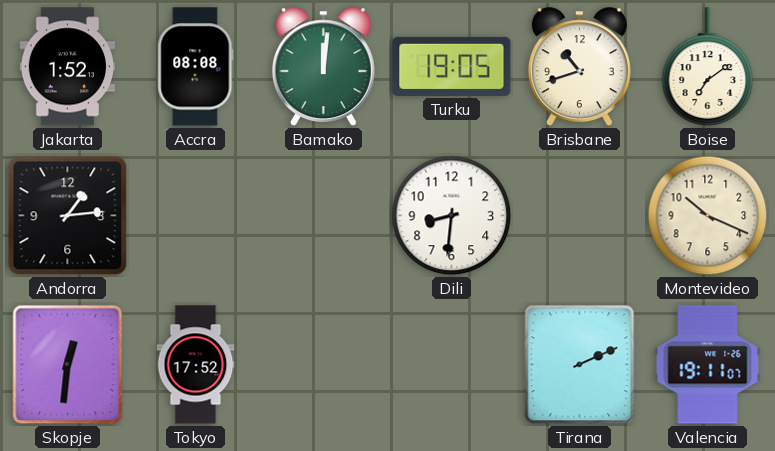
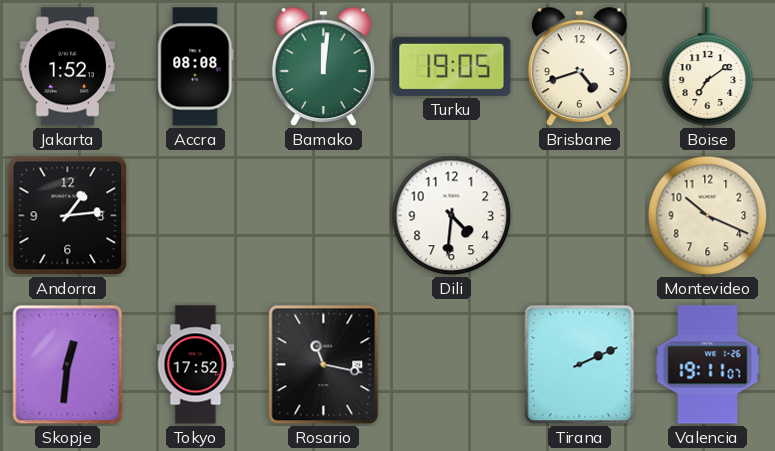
Brisbane: 10:42 -> 4:42 (579, 67)
Dili: 8:31 -> 4:31 (452, 216)
Rosario: none -> 11:17 (324, 365)
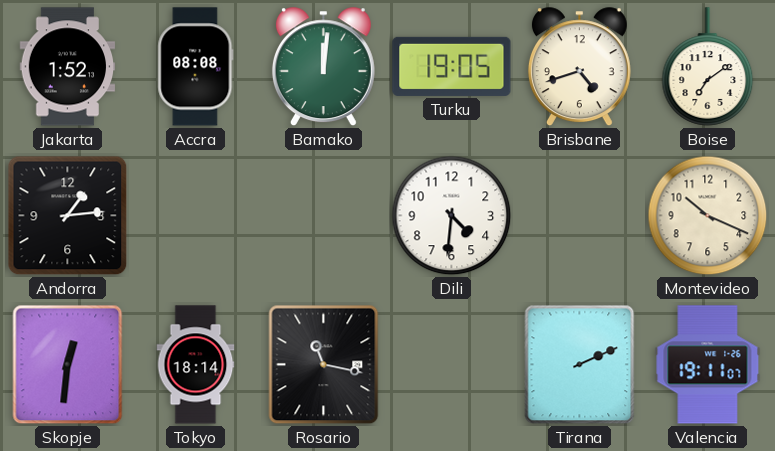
Tokyo: 17:52 -> 18:14 (196, 365)
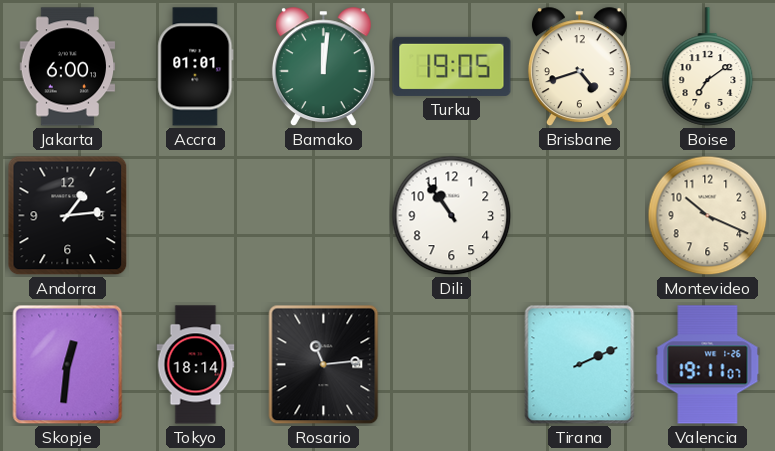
Jakarta: 1:52 -> 6:00 (68, 67)
Accra: 08:08 -> 01:01 (196, 67)
Dili: 4:31 -> 10:54 (452, 216)
Rosario: 11:17 -> 11:14 (324, 365)
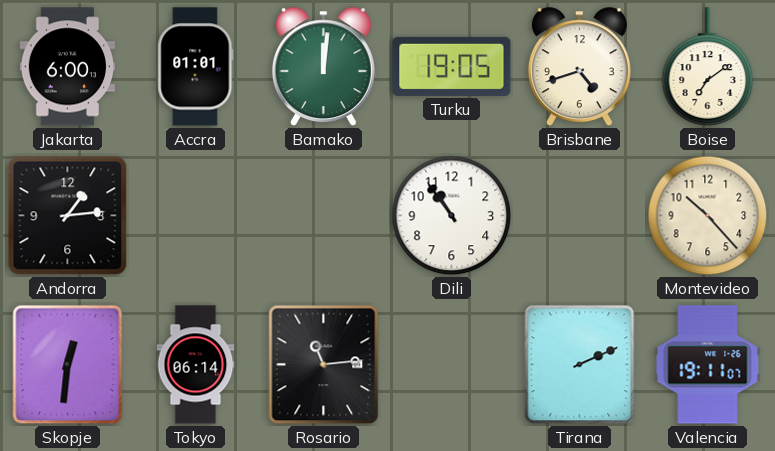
Montevideo: 10:19 -> 10:23 (708, 216)
Tokyo: 18:14 -> 06:14 (196, 365)
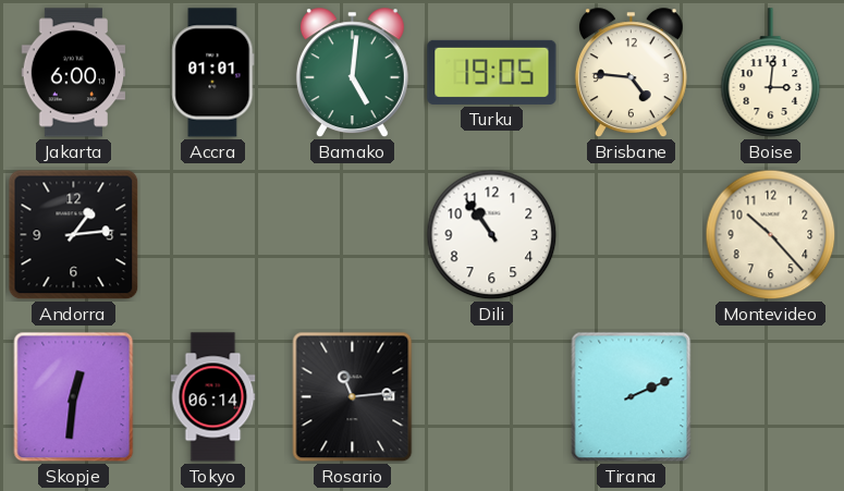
Bamako: 12:01 -> 5:01 (352, 73)
Brisbane: 4:42 -> 4:46 (631, 73)
Boise: 7:09 -> 3:01 (771, 73)
Valencia: 19:11 -> none (708, 365)
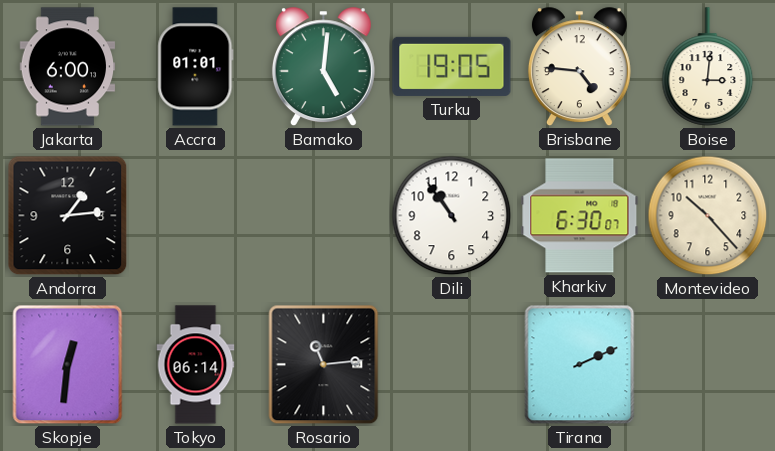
Kharkiv: none -> 6:30 (580, 216)
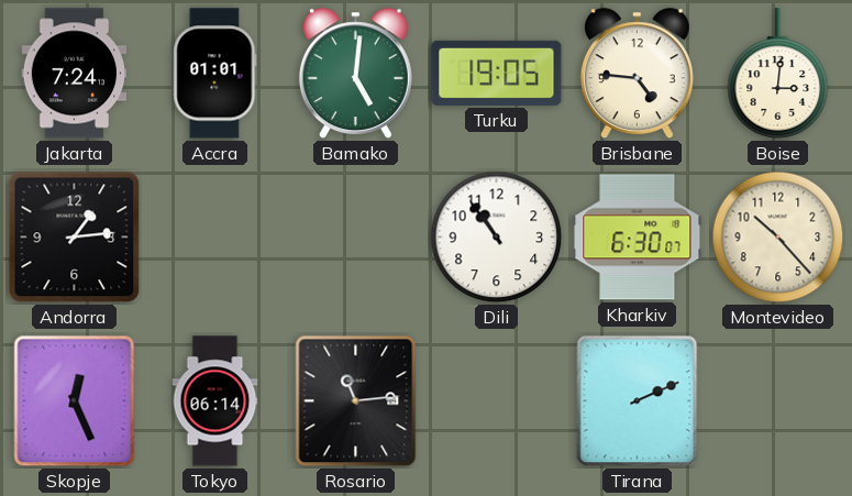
Jakarta: 6:00 -> 7:24 (75, 74)
Skopje: 12:31 -> 12:26 (75, 401)
